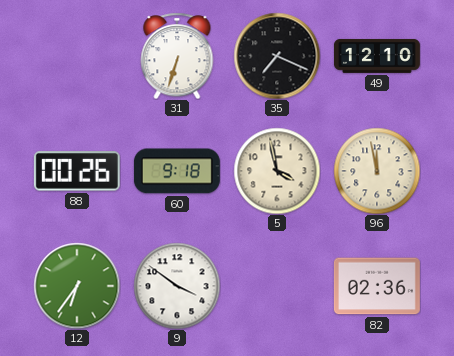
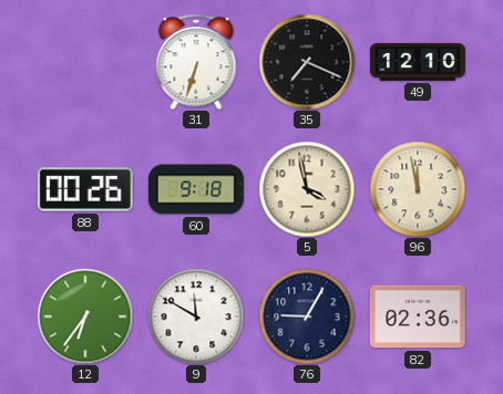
9: 3:51 -> 11:50 (196, 317)
76: none -> 9:05 (307, 317)
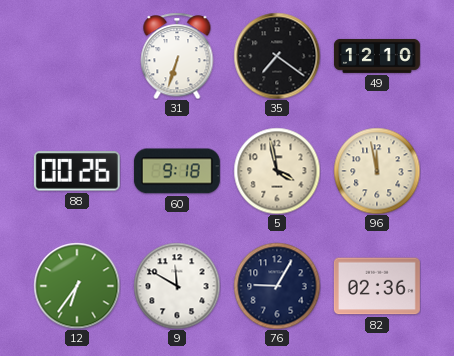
35: 7:19 -> 7:21 (277, 56)
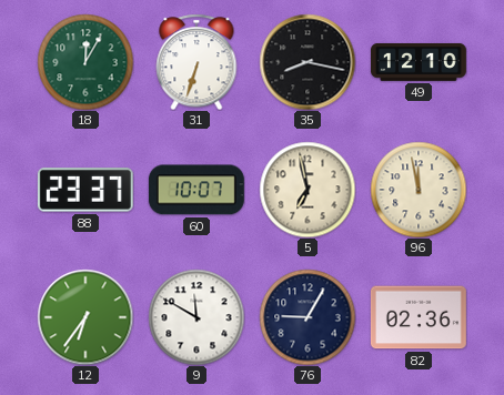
18: none -> 12:05 (85, 62)
35: 7:21 -> 8:17 (308, 62)
88: 00:26 -> 23:37 (85, 190)
60: 9:18 -> 10:07 (196, 190)
5: 3:58 -> 6:58 (308, 190)
